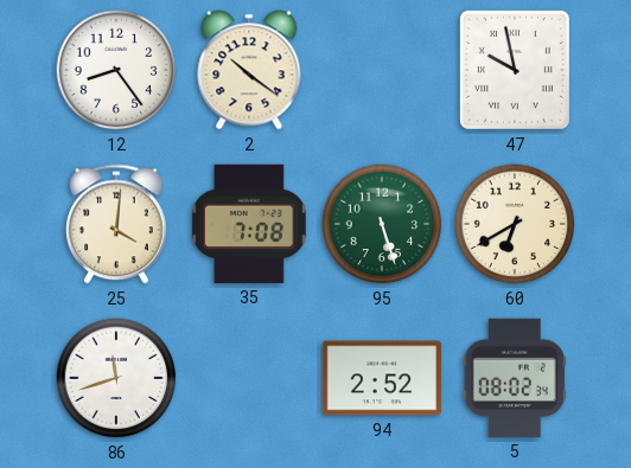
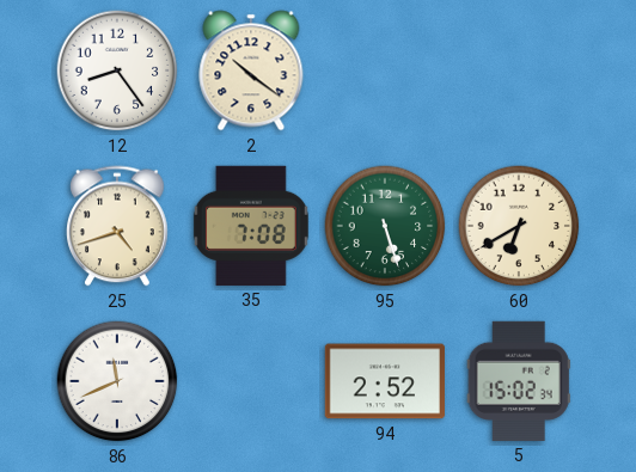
47: 9:58 -> none (515, 70)
25: 4:01 -> 4:42 (118, 226)
86: 11:42 -> 11:41 (117, 381)
5: 08:02 -> 15:02 (519, 381)
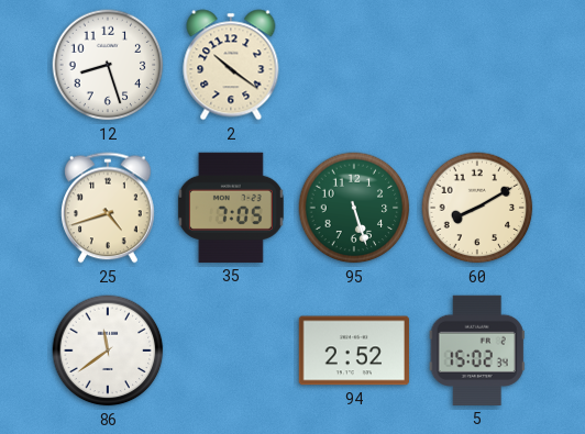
12: 8:24 -> 8:27 (108, 65)
35: 7:08 -> 7:05 (231, 208)
60: 6:40 -> 8:10 (477, 208)
86: 11:41 -> 11:39 (108, 350)
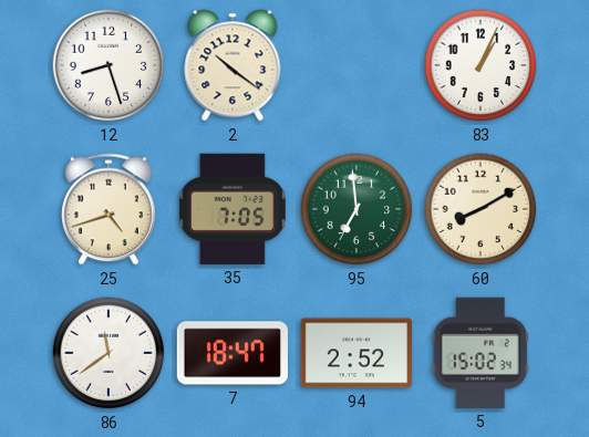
83: none -> 1:04 (480, 65)
95: 5:27 -> 6:59 (356, 209)
7: none -> 18:47 (232, 353)
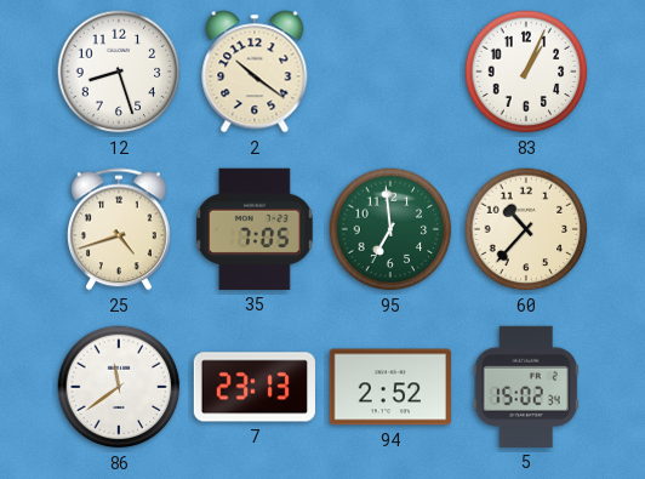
60: 8:10 -> 10:37 (526, 229)
7: 18:47 -> 23:13 (255, 387)
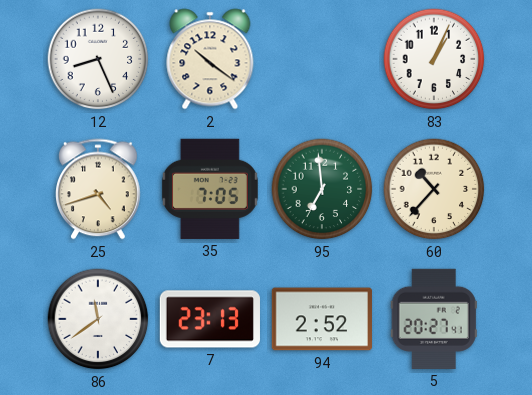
12: 8:27 -> 8:26 (98, 59)
5: 15:02 -> 20:27 (434, 319)
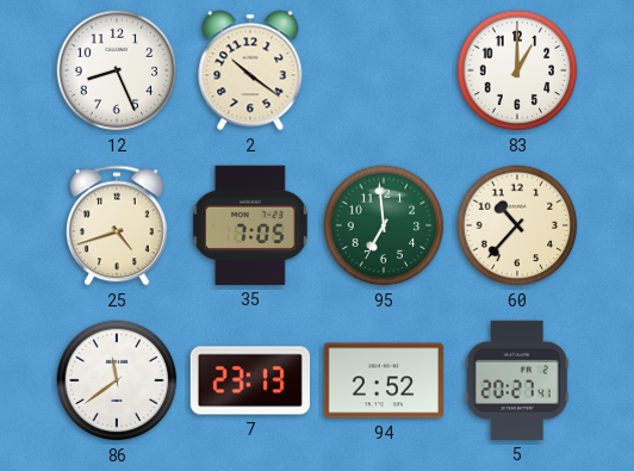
83: 1:04 -> 1:00 (517, 70)
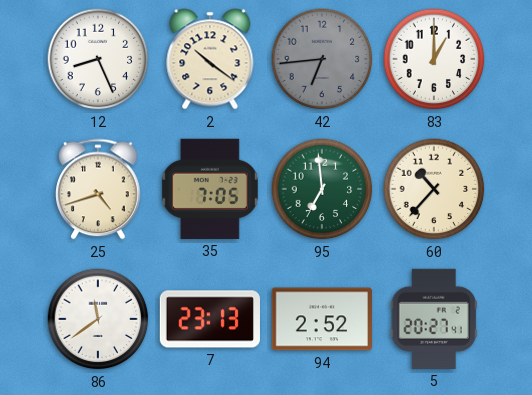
42: none -> 6:44 (322, 59)
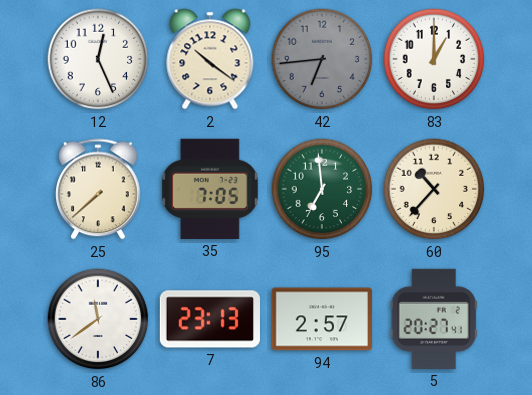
12: 8:26 -> 12:26 (98, 59)
25: 4:42 -> 7:38 (99, 189)
94: 2:52 -> 2:57 (322, 319)
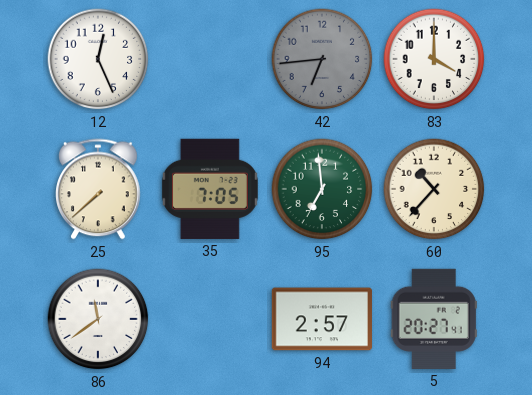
2: 10:21 -> none (210, 59)
83: 1:00 -> 4:00 (434, 59)
7: 23:13 -> none (210, 319)
